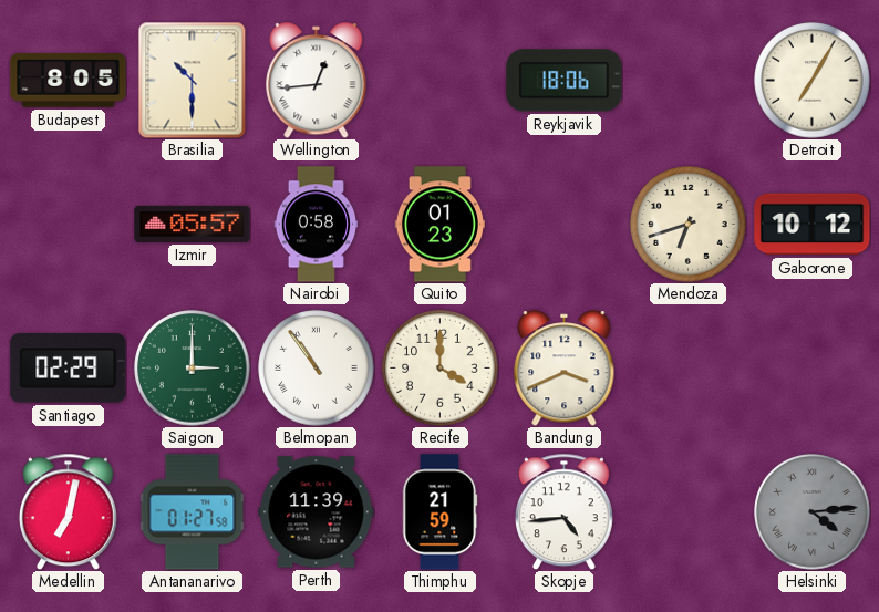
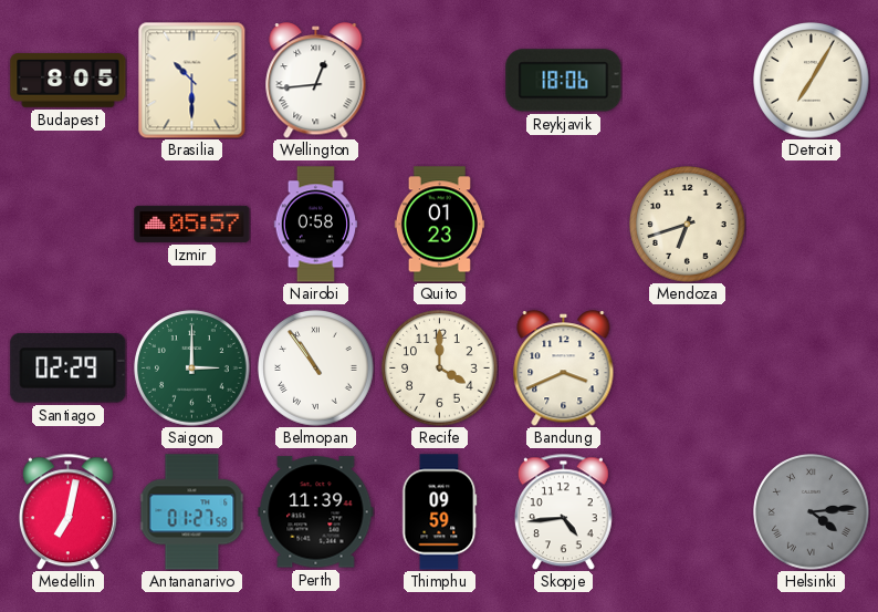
Gaborone: 10:12 -> none (813, 225)
Thimphu: 21:59 -> 09:59 (440, 512)
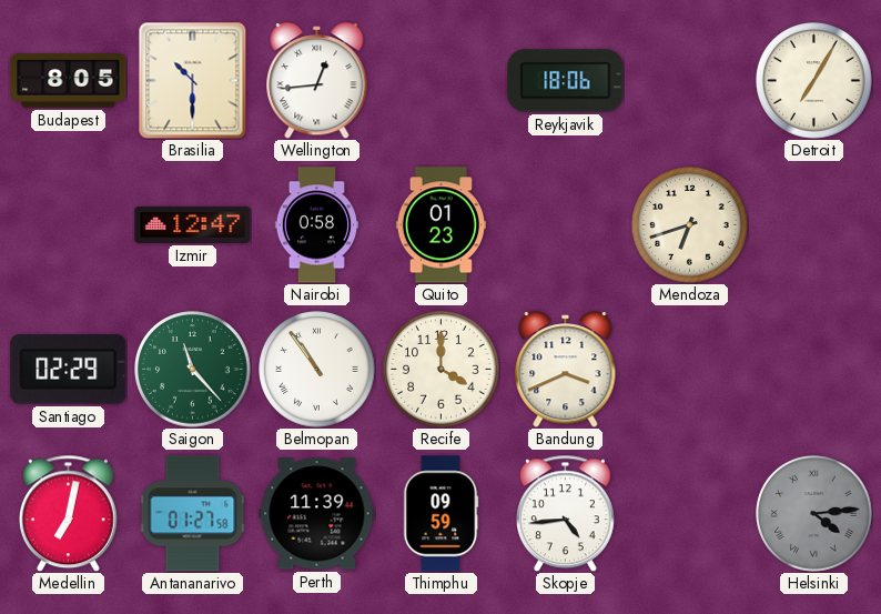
Izmir: 05:57 -> 12:47 (193, 224)
Saigon: 3:00 -> 11:23 (193, 370)
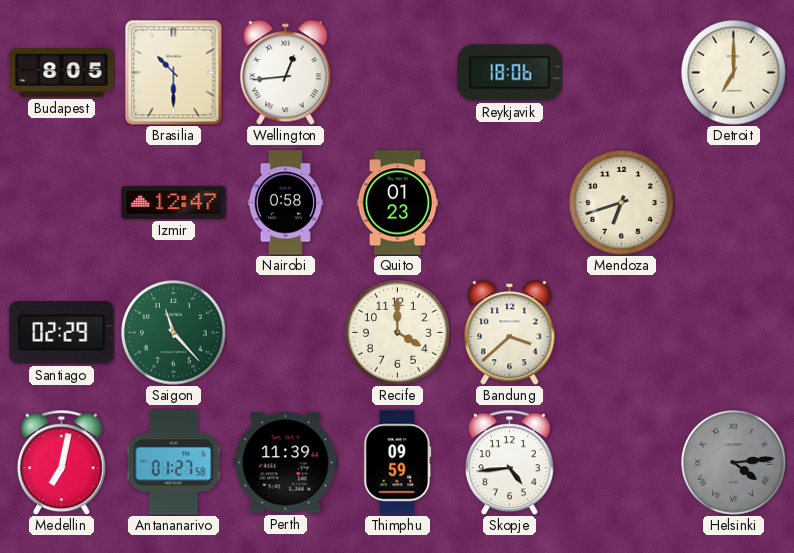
Detroit: 7:05 -> 7:00 (734, 73)
Belmopan: 10:54 -> none (317, 370)
Bandung: 3:41 -> 3:38 (510, 333)
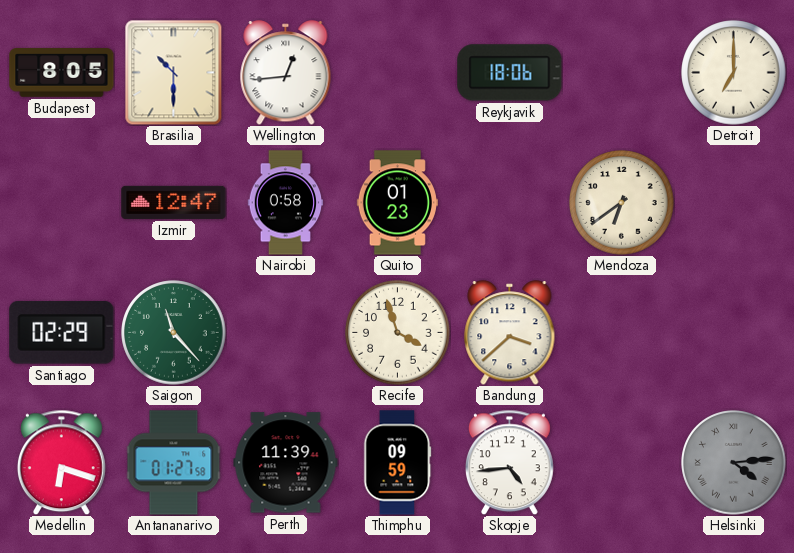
Mendoza: 6:42 -> 6:39 (622, 203)
Recife: 4:00 -> 3:57 (398, 333)
Medellin: 7:02 -> 6:18 (61, 462)
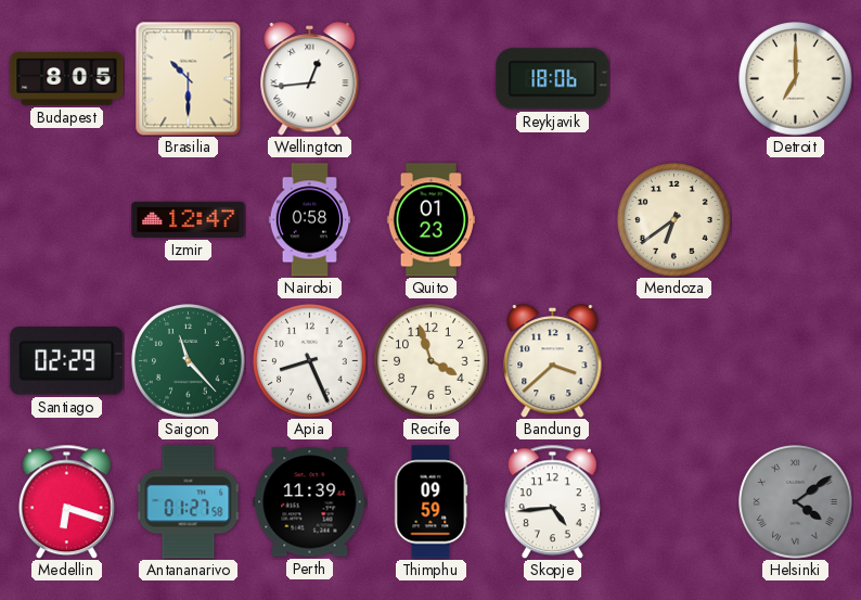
Apia: none -> 8:26 (310, 361)
Helsinki: 4:14 -> 4:09 (796, 502)
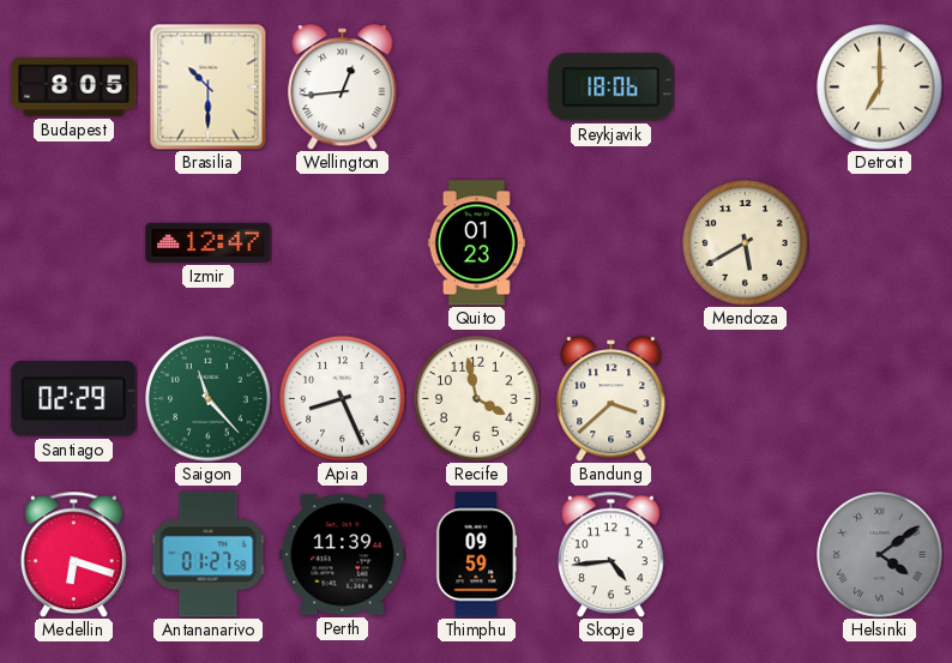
Nairobi: 0:58 -> none (310, 220)
Mendoza: 6:39 -> 5:40 (746, 243)
Recife: 3:57 -> 3:58 (477, 399)
